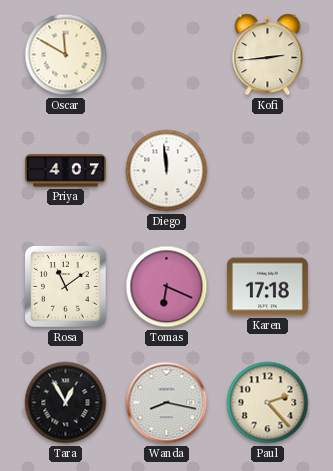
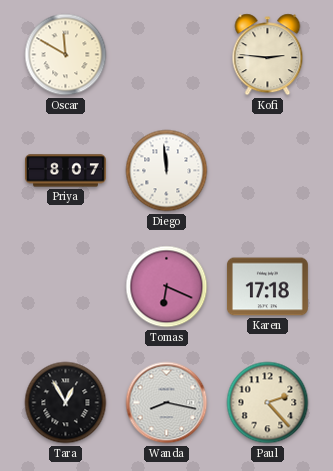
Kofi: 2:44 -> 2:46 (268, 55)
Priya: 4:07 -> 8:07 (65, 171)
Rosa: 11:09 -> none (66, 287)
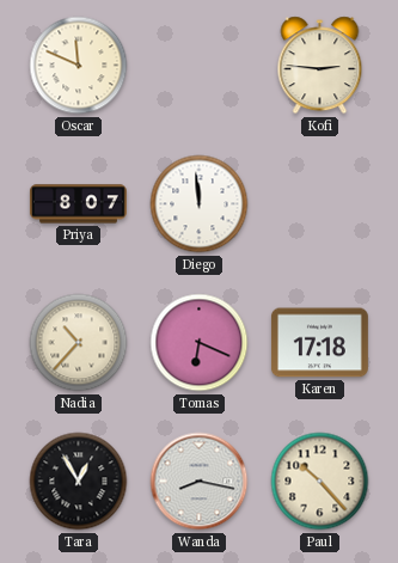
Oscar: 11:50 -> 11:49 (79, 66)
Nadia: none -> 10:37 (79, 343)
Paul: 2:23 -> 10:23 (320, 482)
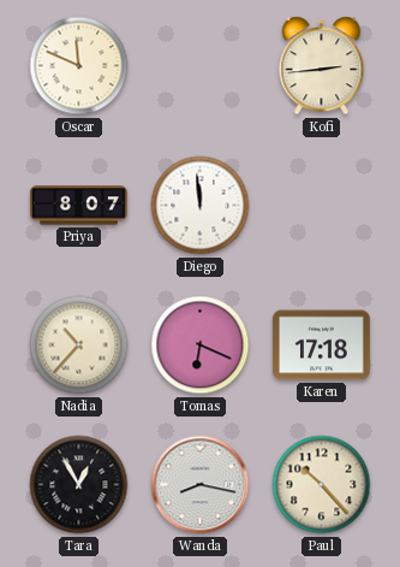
Kofi: 2:46 -> 2:44 (322, 66)
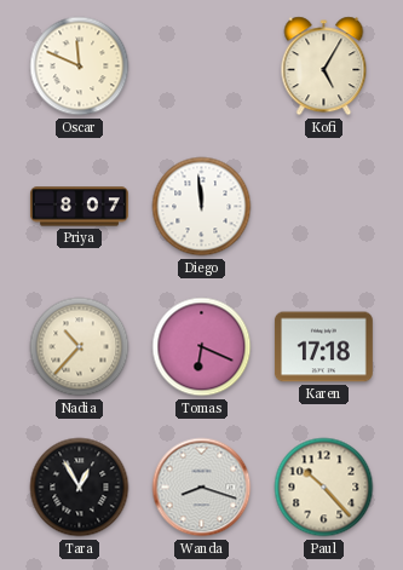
Kofi: 2:44 -> 5:05 (324, 67)
Wanda: 8:17 -> 8:18 (202, 488)
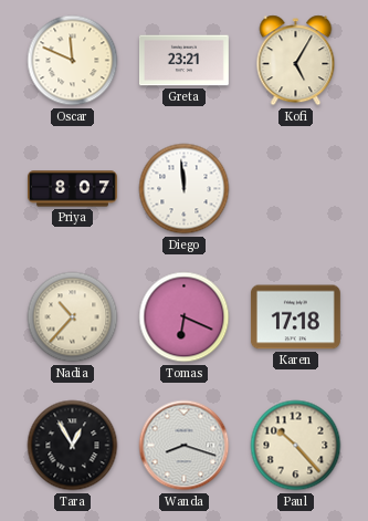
Greta: none -> 23:21 (183, 61)
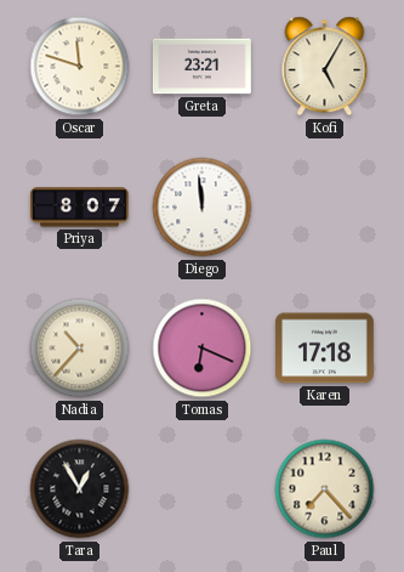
Oscar: 11:49 -> 11:48 (80, 67)
Wanda: 8:18 -> none (185, 446)
Paul: 10:23 -> 7:23 (325, 489)
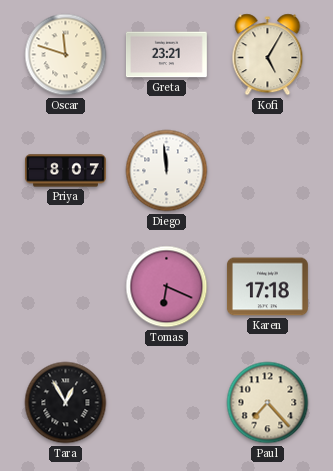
Nadia: 10:37 -> none (80, 349)
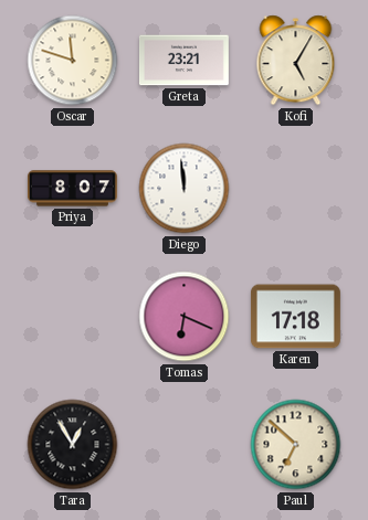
Paul: 7:23 -> 6:52 (296, 445)
